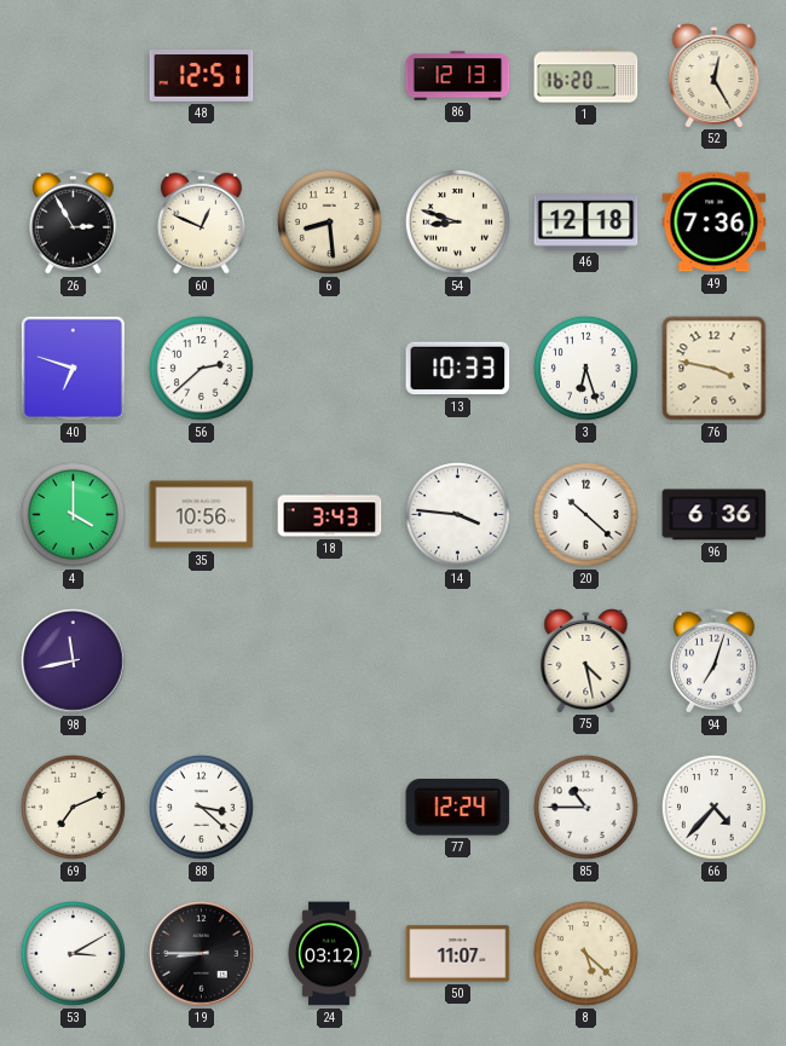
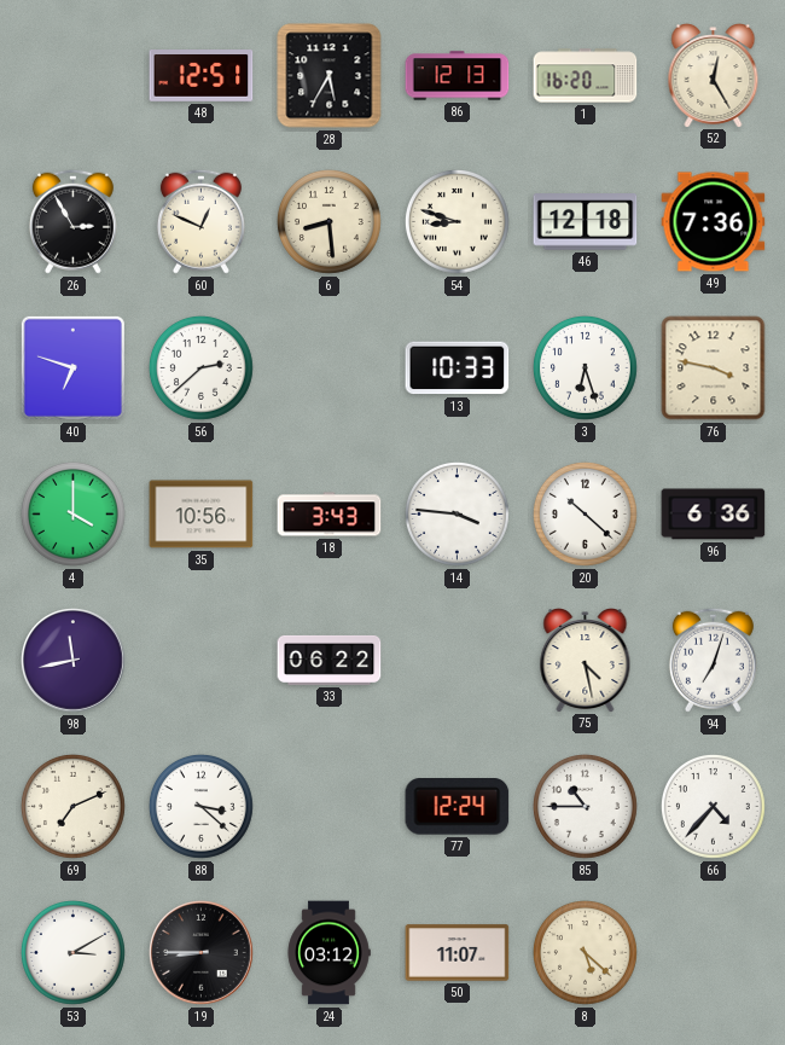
28: none -> 5:35 (330, 76)
33: none -> 06:22 (330, 660)
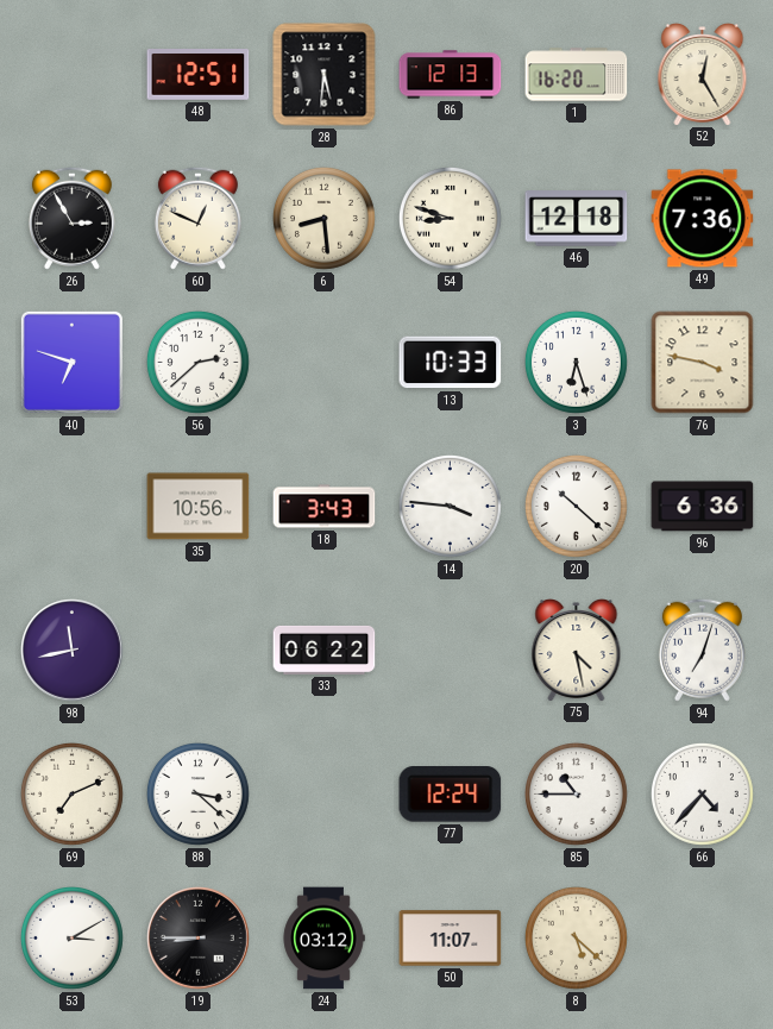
28: 5:35 -> 5:31 (325, 75)
4: 4:00 -> none (72, 513)
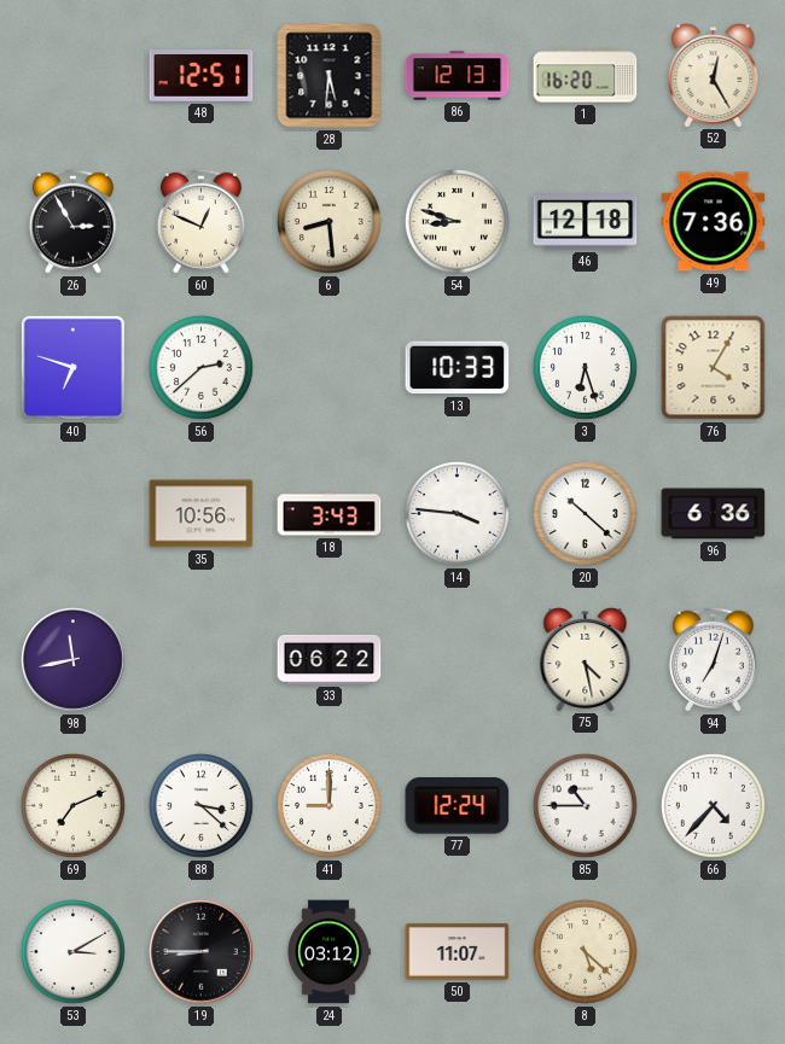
76: 3:47 -> 4:05 (714, 368)
41: none -> 9:00 (328, 805)
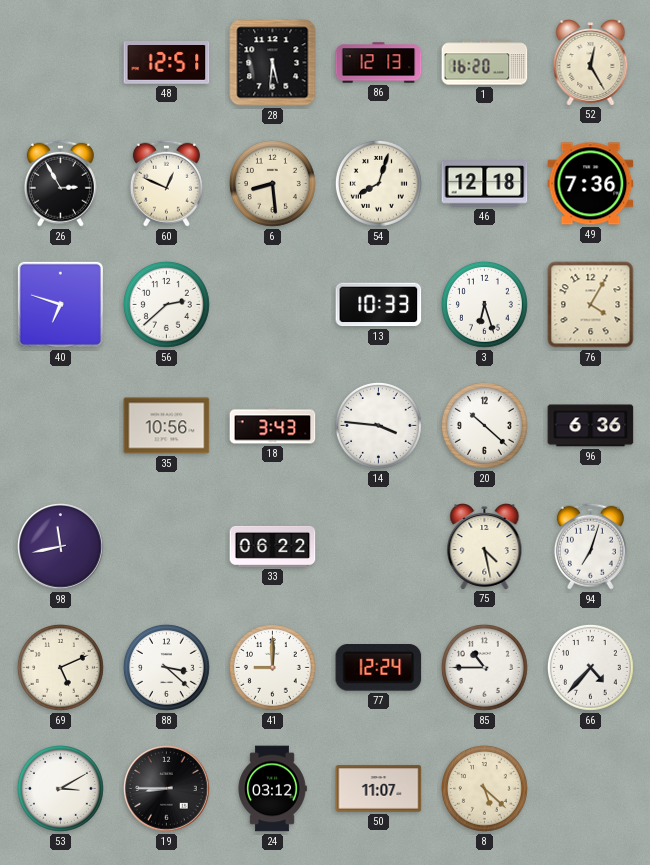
54: 8:48 -> 8:03 (378, 183)
69: 7:11 -> 5:11 (60, 667)
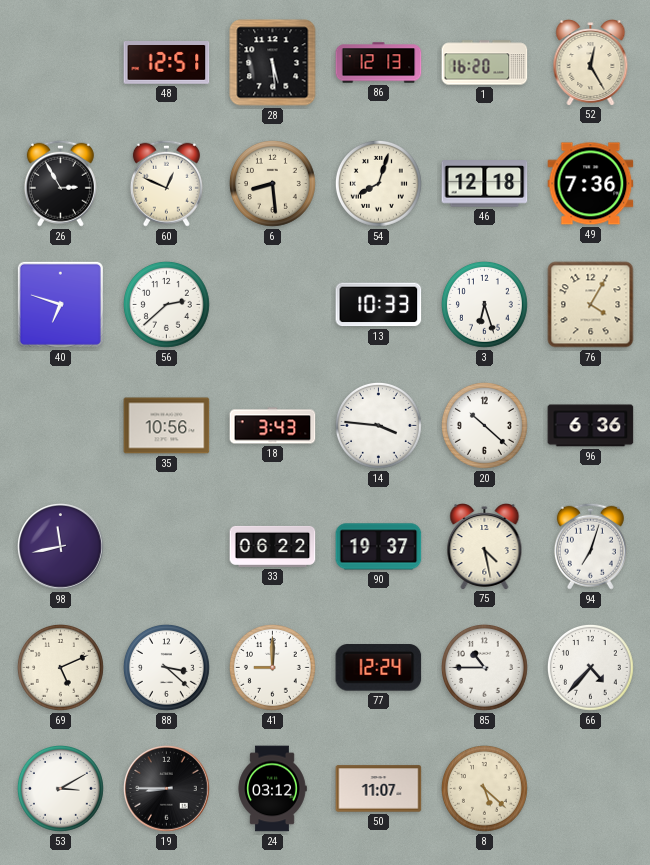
28: 5:31 -> 5:29 (273, 63)
90: none -> 19:37 (379, 547)
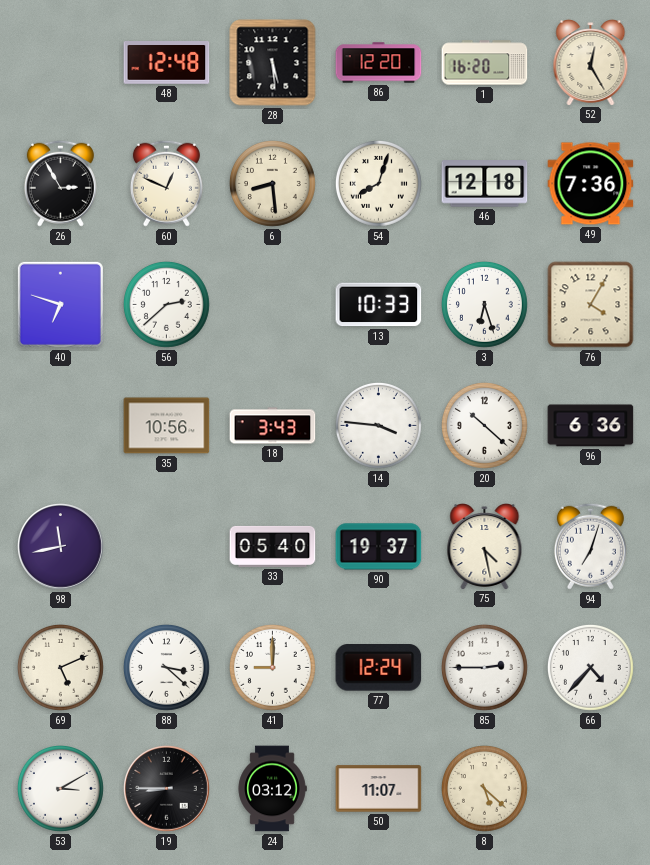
48: 12:51 -> 12:48 (167, 63)
86: 12:13 -> 12:20 (379, 63)
33: 06:22 -> 05:40 (273, 546)
85: 10:45 -> 2:45 (484, 667)
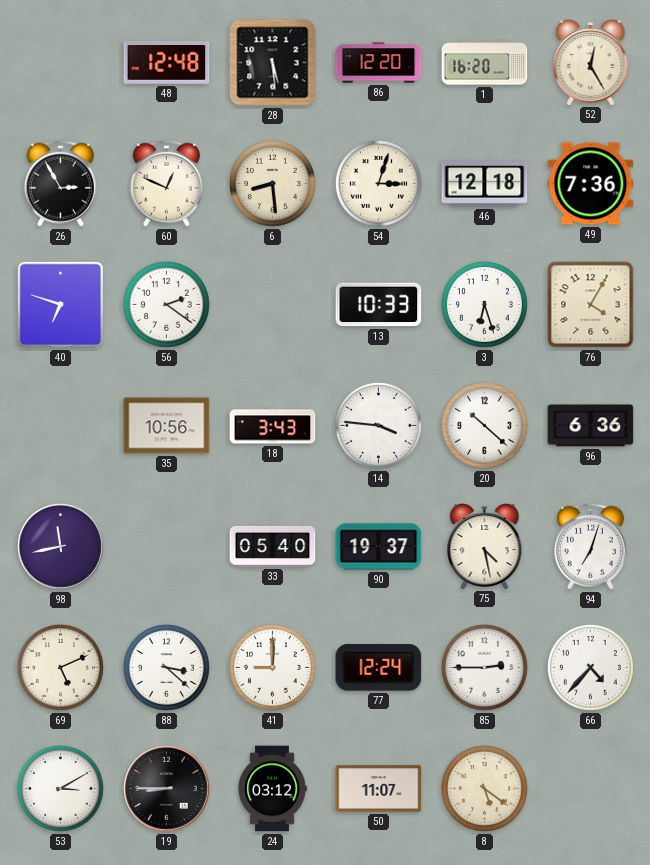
54: 8:03 -> 3:03 (378, 183)
56: 2:38 -> 2:21 (166, 304)
8: 5:22 -> 5:21 (484, 788)
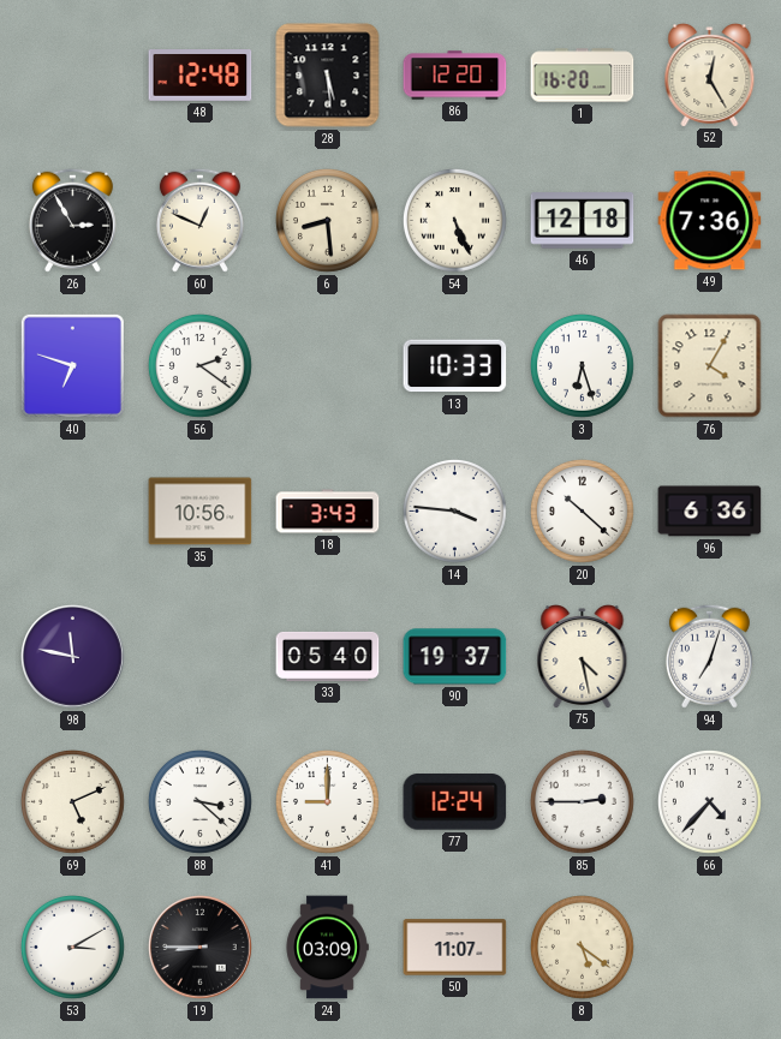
54: 3:03 -> 5:26 (454, 220)
98: 11:43 -> 11:47 (73, 657)
24: 03:12 -> 03:09 (327, 948)
